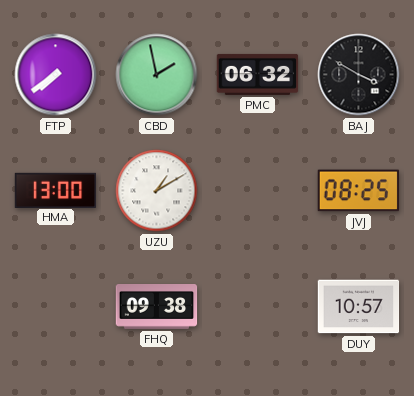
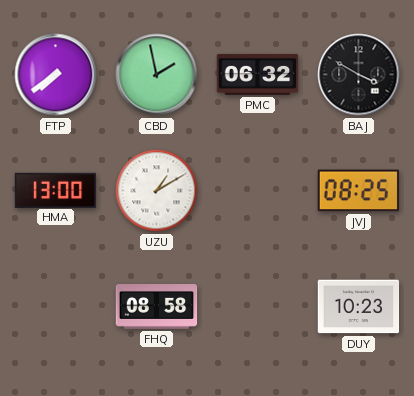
FHQ: 09:38 -> 08:58 (157, 307)
DUY: 10:57 -> 10:23 (359, 307)
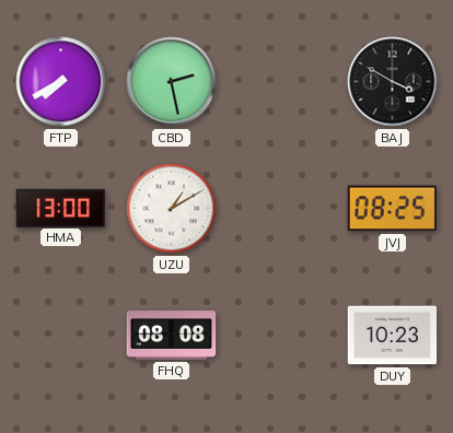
FTP: 7:39 -> 7:40 (61, 82)
CBD: 1:58 -> 2:28 (172, 82)
PMC: 06:32 -> none (258, 74)
FHQ: 08:58 -> 08:08 (172, 336)
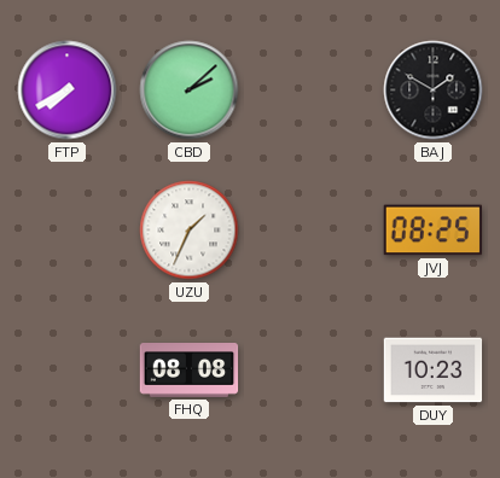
CBD: 2:28 -> 2:08 (190, 91)
BAJ: 3:50 -> 1:50 (434, 91)
HMA: 13:00 -> none (61, 208)
UZU: 1:10 -> 1:34 (190, 231)
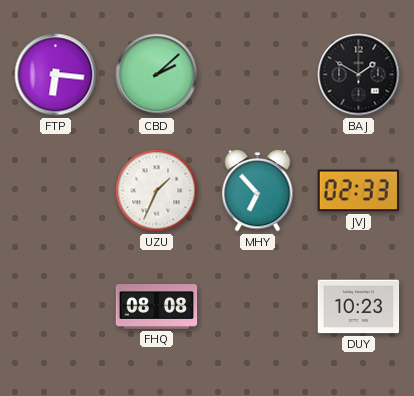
FTP: 7:40 -> 6:16 (56, 75)
MHY: none -> 6:53 (258, 191)
JVJ: 08:25 -> 02:33 (358, 191)
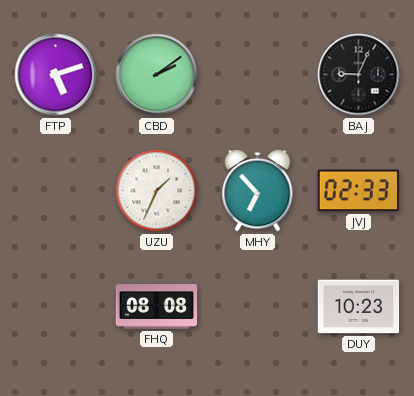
FTP: 6:16 -> 5:12 (56, 75)
CBD: 2:08 -> 2:09 (157, 75)
BAJ: 1:50 -> 9:04 (359, 75)
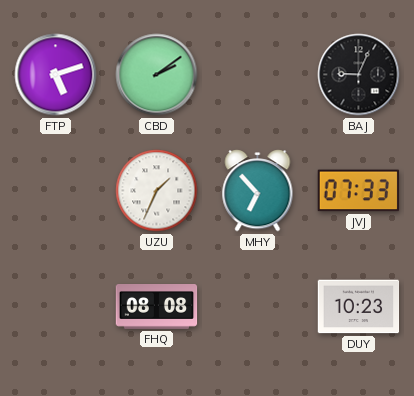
JVJ: 02:33 -> 07:33 (358, 191)
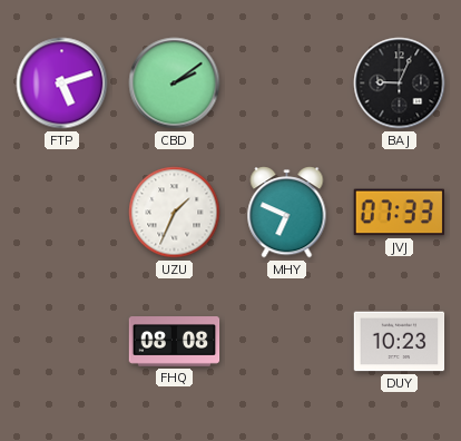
MHY: 6:53 -> 6:49 (287, 213)
